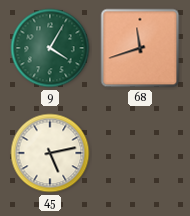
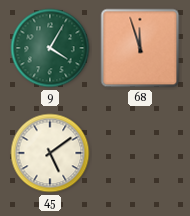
68: 11:42 -> 11:57 (140, 48)
45: 5:13 -> 5:09 (50, 153)
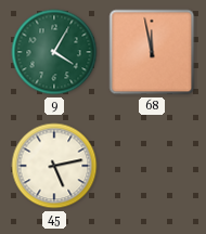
68: 11:57 -> 11:58 (152, 52)
45: 5:09 -> 5:13 (54, 166)
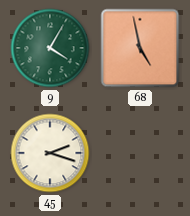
68: 11:58 -> 4:58 (140, 48)
45: 5:13 -> 2:18 (50, 153)
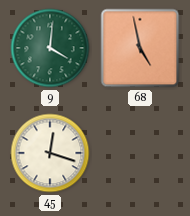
9: 4:05 -> 4:01 (50, 48)
45: 2:18 -> 12:18 (50, 153)
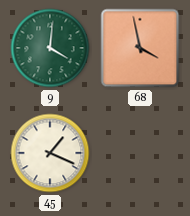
68: 4:58 -> 3:58 (140, 48)
45: 12:18 -> 1:19 (50, 153)
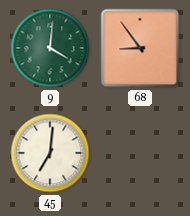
68: 3:58 -> 8:54 (140, 48)
45: 1:19 -> 7:01 (50, 153)
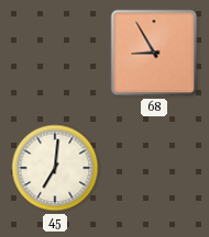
9: 4:01 -> none (50, 48)
68: 8:54 -> 8:55 (154, 53)
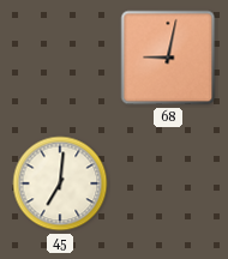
68: 8:55 -> 9:02 (168, 58)
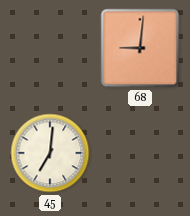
68: 9:02 -> 9:01 (140, 48)
